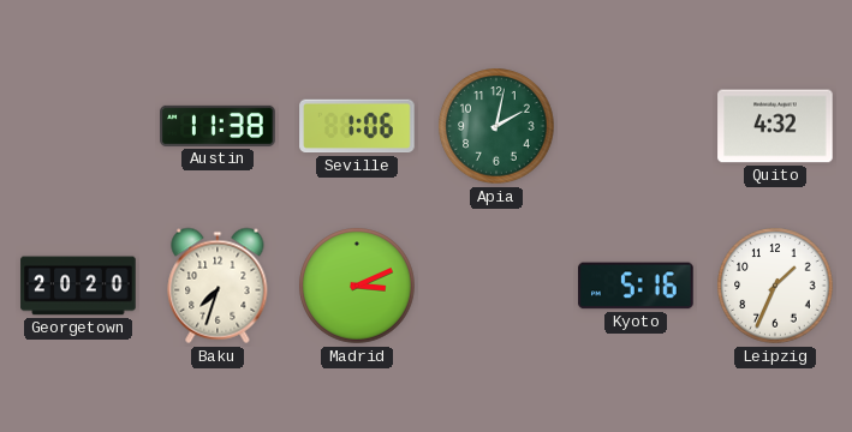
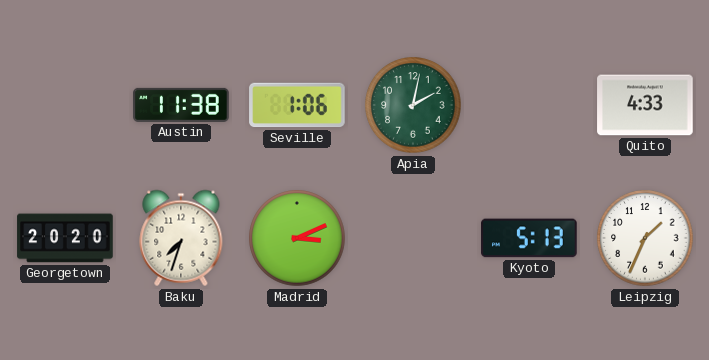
Quito: 4:32 -> 4:33 (645, 105)
Kyoto: 5:16 -> 5:13 (529, 238)
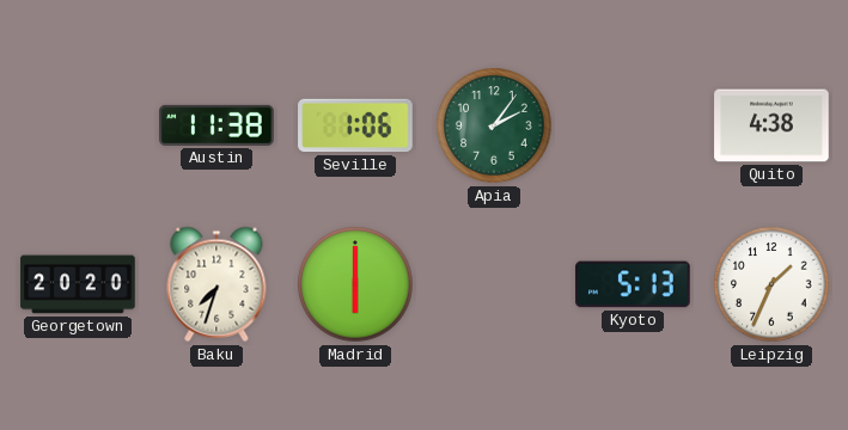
Apia: 2:02 -> 2:06 (494, 125)
Quito: 4:33 -> 4:38 (771, 125)
Madrid: 3:11 -> 6:00 (355, 284)
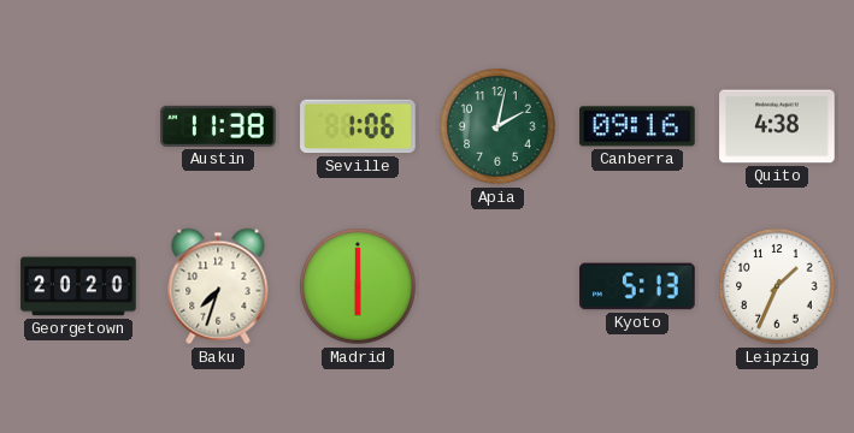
Apia: 2:06 -> 2:02 (497, 126)
Canberra: none -> 09:16 (637, 126)
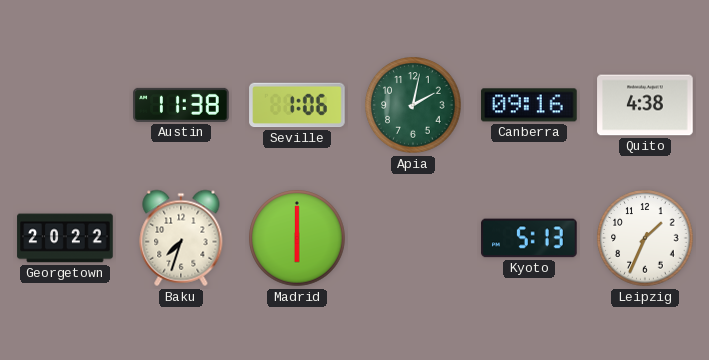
Georgetown: 20:20 -> 20:22 (65, 238)
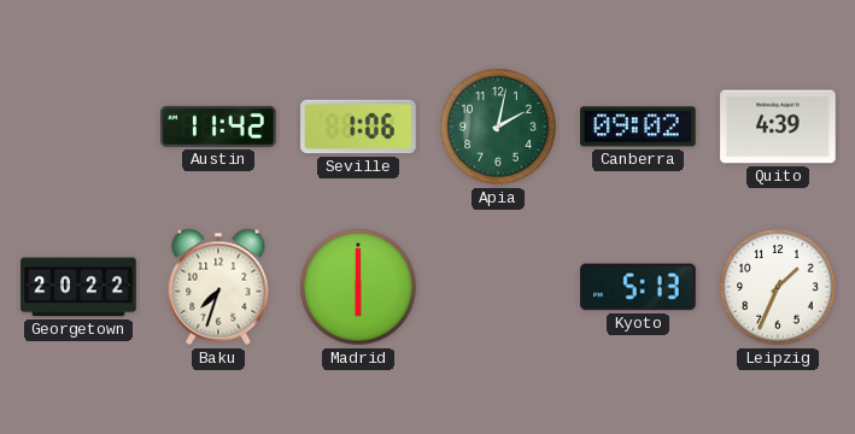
Austin: 11:38 -> 11:42 (218, 127)
Canberra: 09:16 -> 09:02 (638, 127)
Quito: 4:38 -> 4:39 (778, 127)
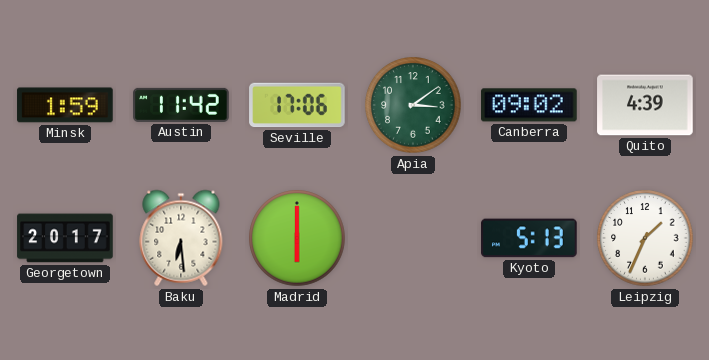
Minsk: none -> 1:59 (65, 105)
Seville: 1:06 -> 17:06 (297, 105)
Apia: 2:02 -> 3:09 (413, 105)
Georgetown: 20:22 -> 20:17 (65, 238)
Baku: 7:33 -> 6:29 (181, 238)
